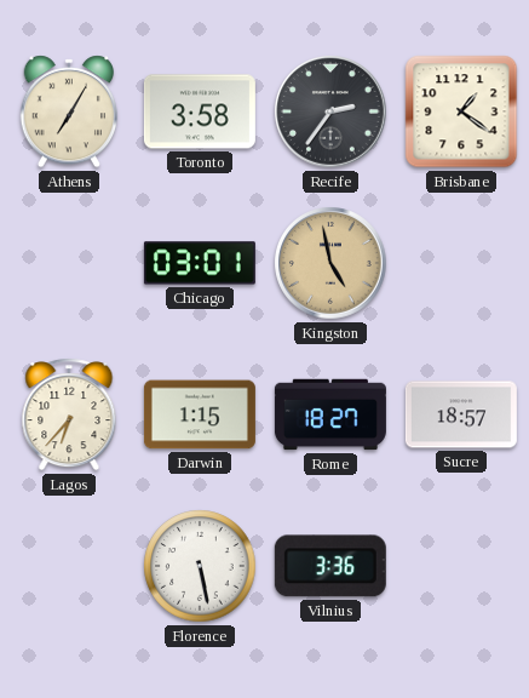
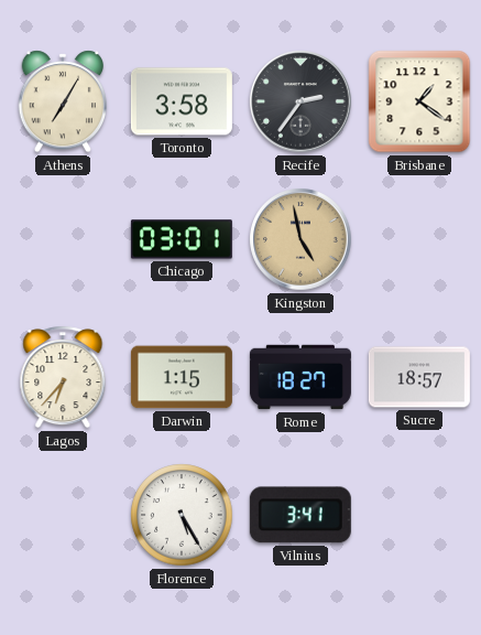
Florence: 5:28 -> 5:25 (182, 515)
Vilnius: 3:36 -> 3:41 (300, 515)
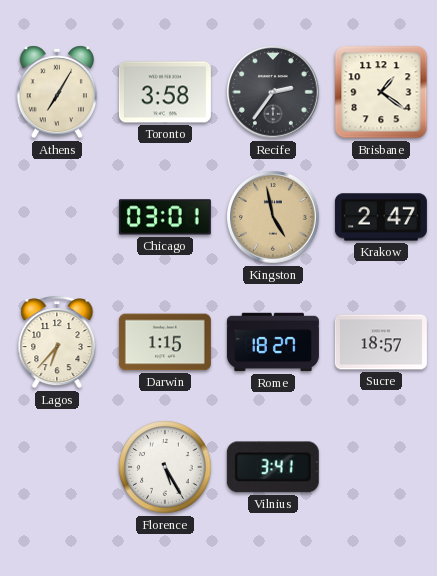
Krakow: none -> 2:47 (381, 217)
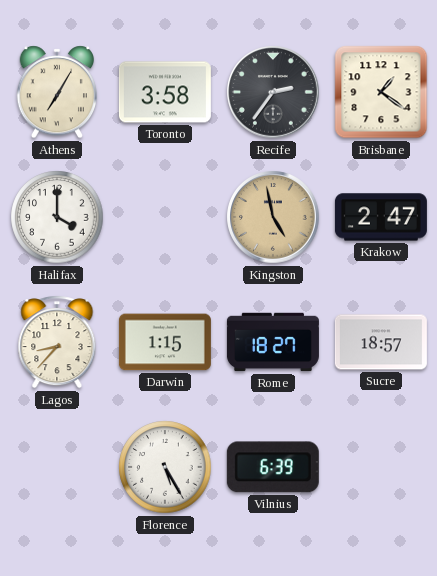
Halifax: none -> 4:00 (57, 217)
Chicago: 03:01 -> none (165, 217)
Lagos: 6:37 -> 8:37 (57, 342)
Vilnius: 3:41 -> 6:39 (273, 467)
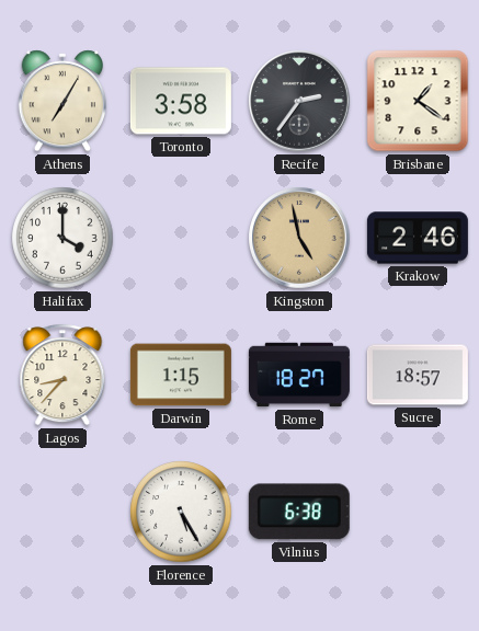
Krakow: 2:47 -> 2:46 (418, 238)
Vilnius: 6:39 -> 6:38 (299, 512)
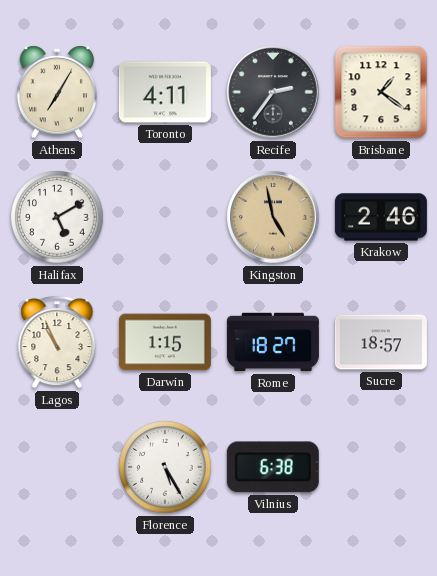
Toronto: 3:58 -> 4:11 (165, 92)
Halifax: 4:00 -> 5:10 (57, 217)
Lagos: 8:37 -> 10:56 (57, 342)
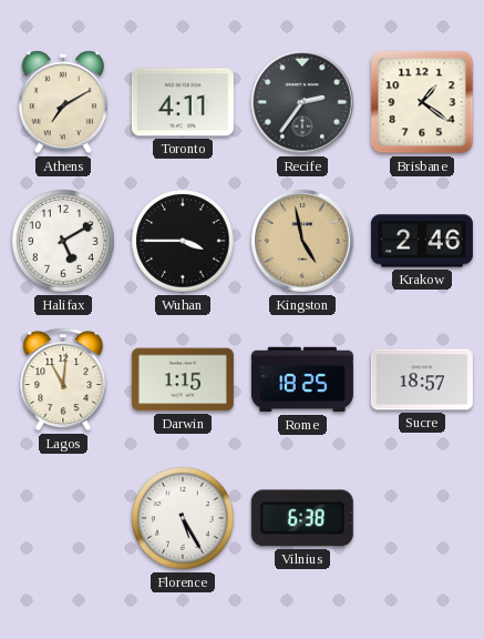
Athens: 7:05 -> 7:10 (63, 102)
Wuhan: none -> 3:45 (183, 241)
Lagos: 10:56 -> 11:01 (63, 379)
Rome: 18:27 -> 18:25 (302, 379)
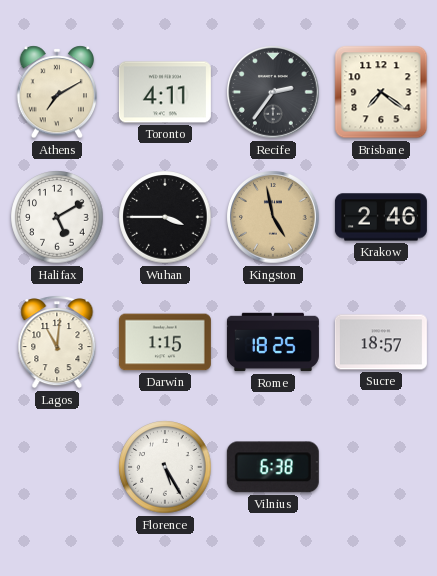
Brisbane: 1:21 -> 7:21 (381, 92)
